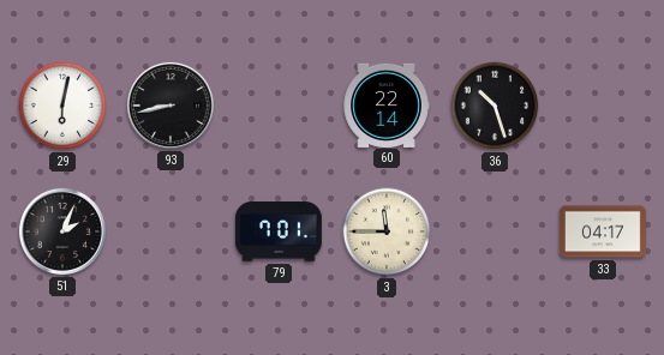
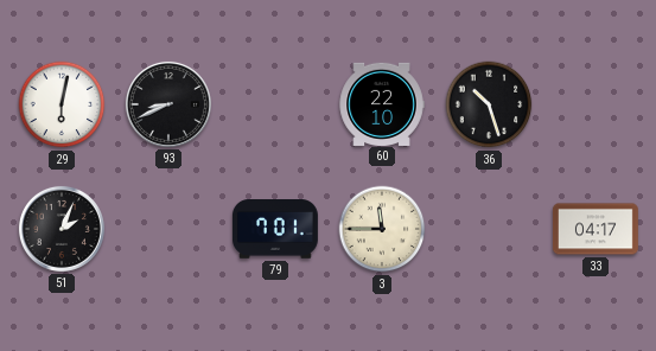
93: 8:43 -> 8:41 (168, 104)
60: 22:14 -> 22:10 (382, 103)
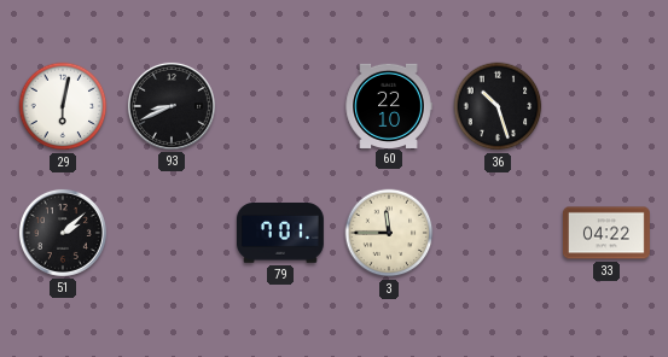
51: 2:04 -> 2:08 (63, 233)
33: 04:17 -> 04:22 (606, 233)
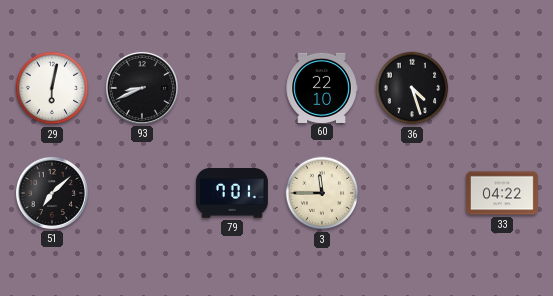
36: 10:27 -> 4:27 (412, 88)
51: 2:08 -> 7:08 (52, 193)
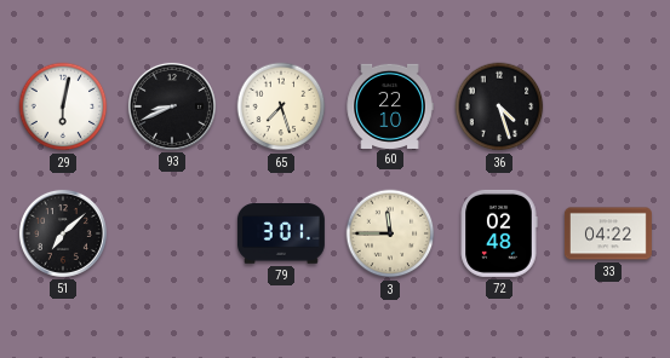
65: none -> 7:27 (281, 106)
79: 7:01 -> 3:01 (281, 235)
72: none -> 02:48 (499, 233)
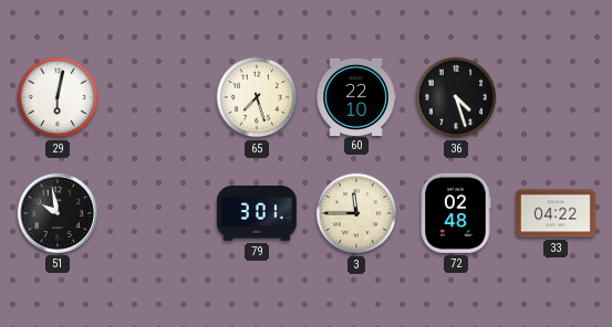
93: 8:41 -> none (172, 106)
51: 7:08 -> 9:58 (58, 213)
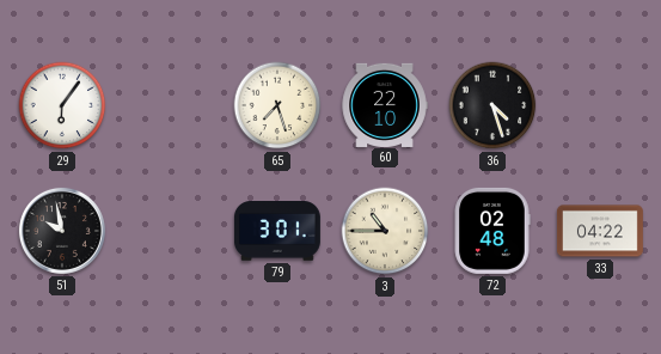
29: 6:02 -> 6:06 (62, 105)
3: 11:45 -> 10:45 (385, 231)
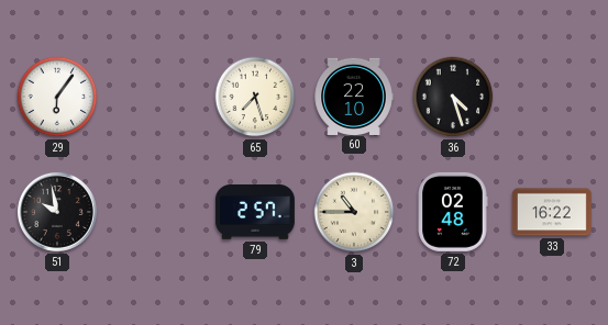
79: 3:01 -> 2:57 (255, 213)
33: 04:22 -> 16:22 (552, 212)
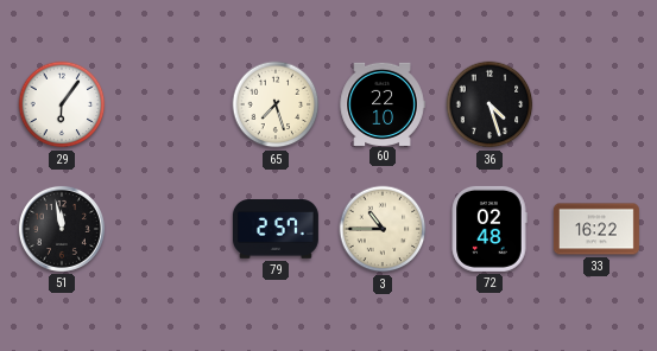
51: 9:58 -> 11:58 (62, 229)
